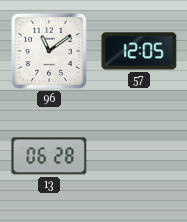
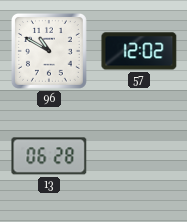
96: 11:09 -> 10:50 (49, 51)
57: 12:05 -> 12:02 (139, 51)
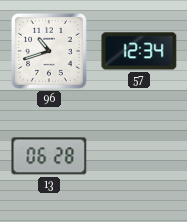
96: 10:50 -> 10:42 (49, 51)
57: 12:02 -> 12:34 (139, 51)
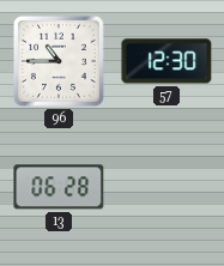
96: 10:42 -> 10:45 (59, 61)
57: 12:34 -> 12:30 (167, 61)
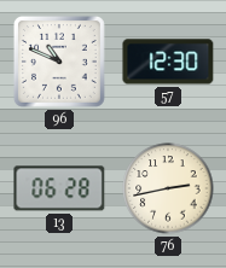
96: 10:45 -> 10:49 (59, 62)
76: none -> 2:43 (168, 188)
